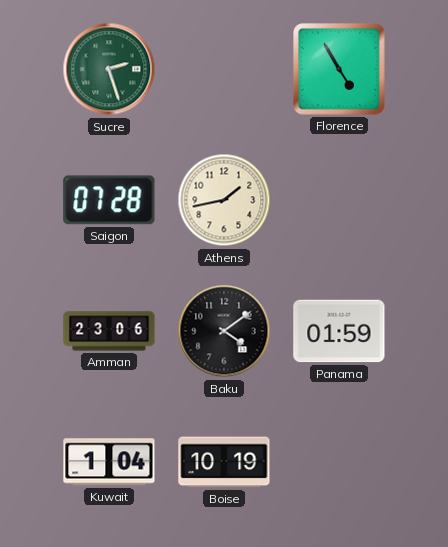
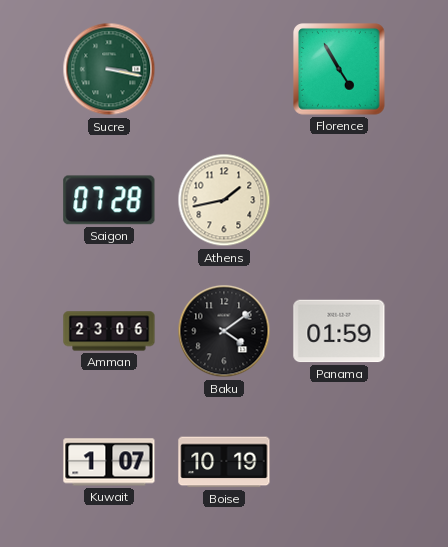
Sucre: 2:27 -> 3:17 (109, 69)
Kuwait: 1:04 -> 1:07 (109, 462)
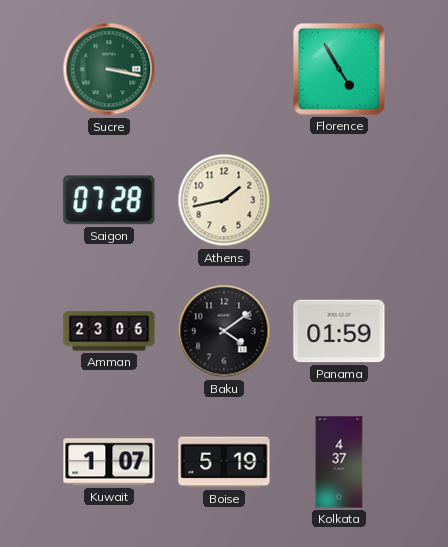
Boise: 10:19 -> 5:19 (224, 462)
Kolkata: none -> 4:37 (339, 462)
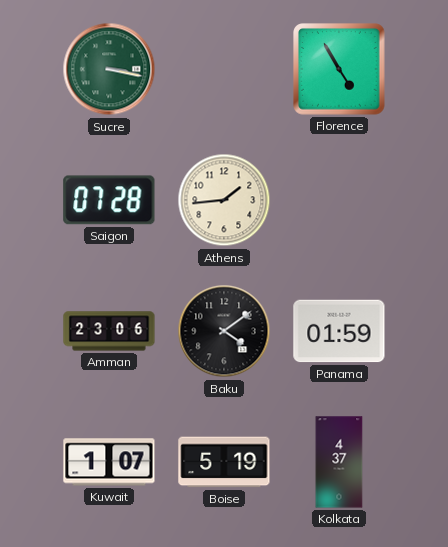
Athens: 1:43 -> 1:44 (224, 200)
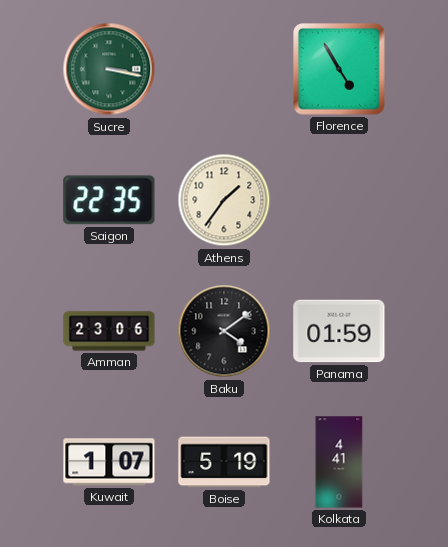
Saigon: 07:28 -> 22:35 (109, 200)
Athens: 1:44 -> 1:36 (224, 200)
Kolkata: 4:37 -> 4:41 (339, 462)
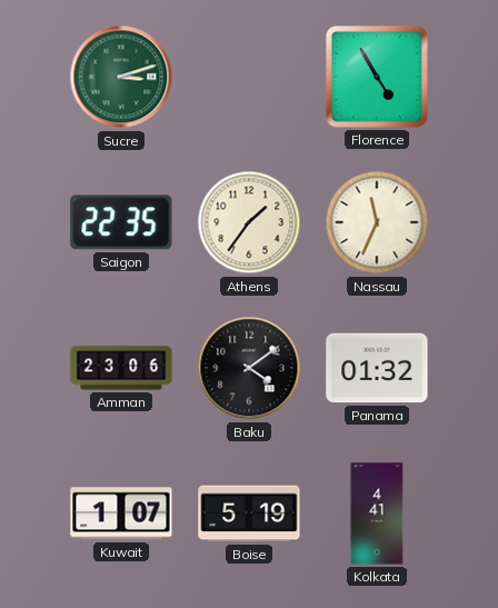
Sucre: 3:17 -> 3:12 (121, 77)
Nassau: none -> 11:34 (377, 222)
Panama: 01:59 -> 01:32 (377, 368)
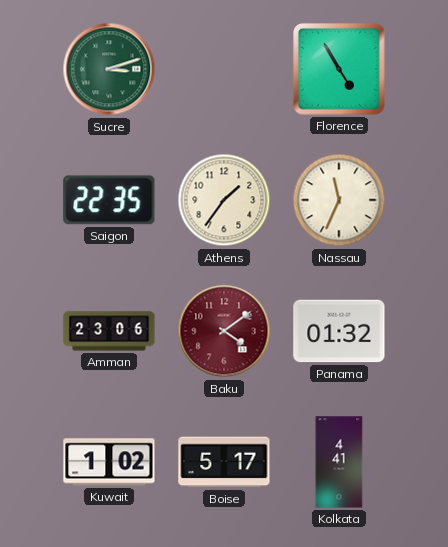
Baku dial: black -> burgundy (224, 331)
Kuwait: 1:07 -> 1:02 (109, 462)
Boise: 5:19 -> 5:17 (224, 462)
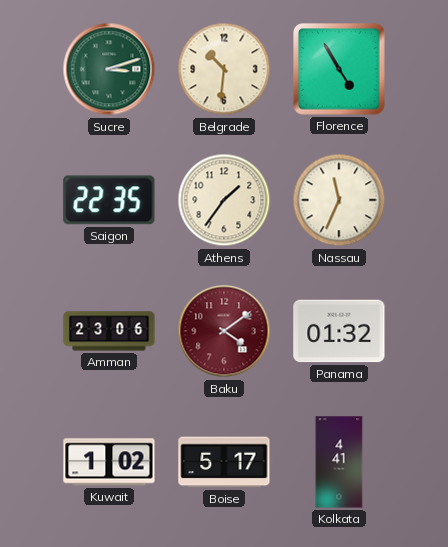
Belgrade: none -> 10:31 (224, 69)
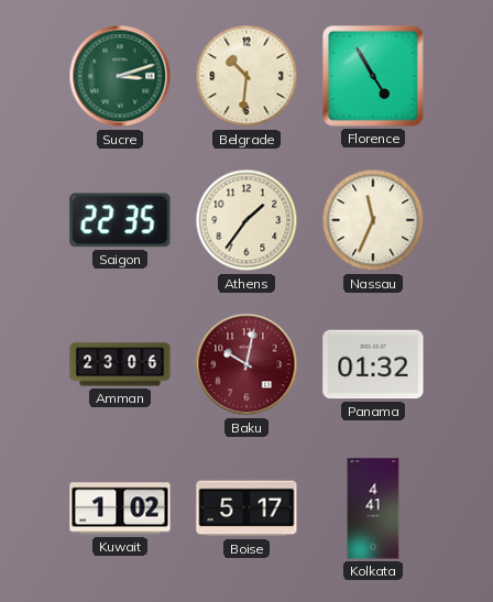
Baku: 4:09 -> 10:02 (246, 364)
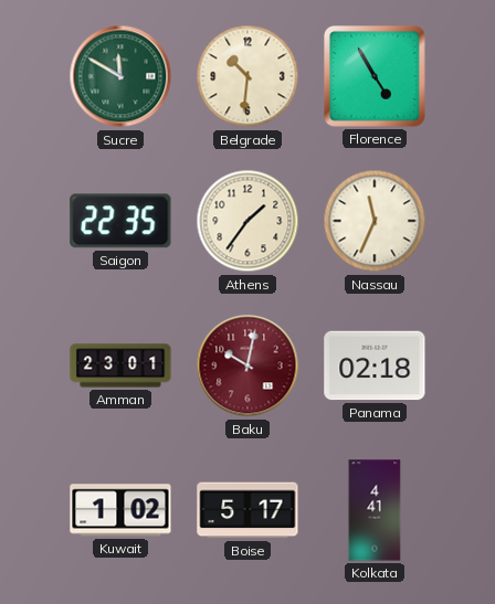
Sucre: 3:12 -> 11:50 (120, 76)
Amman: 23:06 -> 23:01 (120, 365)
Panama: 01:32 -> 02:18 (375, 365)
